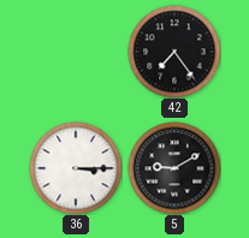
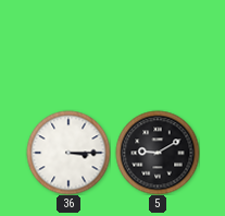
42: 7:24 -> none (174, 52)
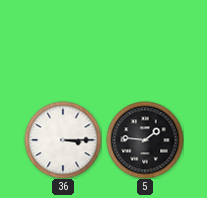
5: 9:10 -> 1:46 (145, 140)
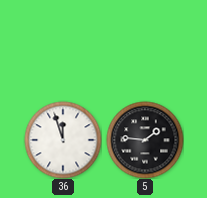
36: 3:15 -> 11:57 (63, 140)
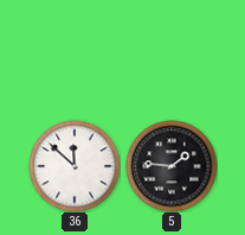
36: 11:57 -> 11:52 (75, 166)
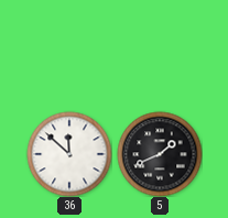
5: 1:46 -> 1:41 (160, 154)
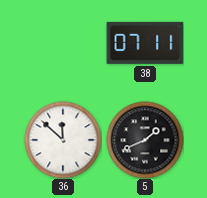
38: none -> 07:11 (145, 43)
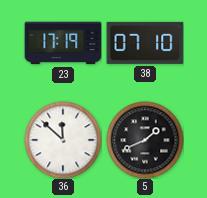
23: none -> 17:19 (63, 43)
38: 07:11 -> 07:10 (145, 43)
